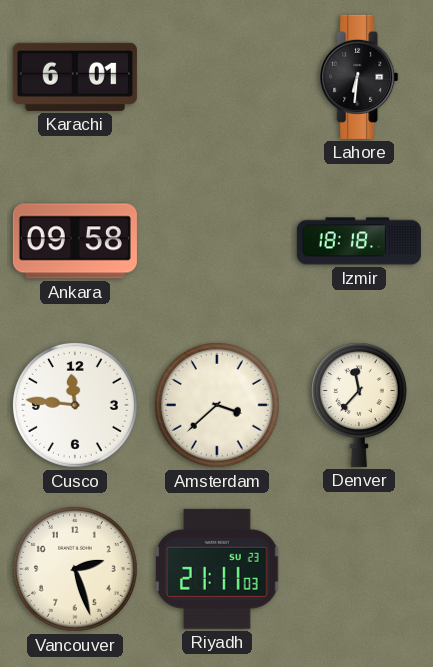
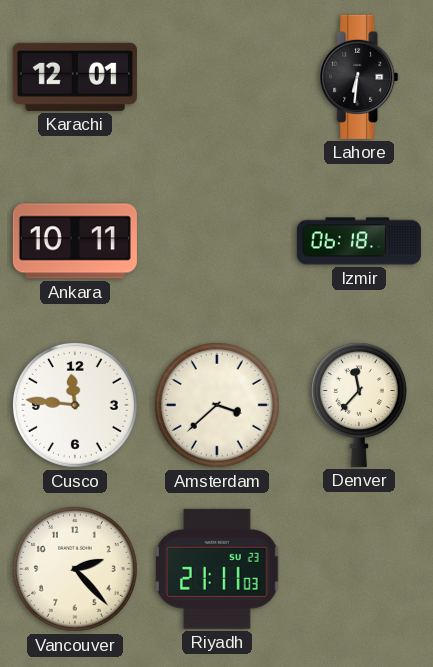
Karachi: 6:01 -> 12:01 (75, 77)
Ankara: 09:58 -> 10:11 (75, 241)
Izmir: 18:18 -> 06:18 (359, 241)
Vancouver: 2:27 -> 2:23 (75, 569)
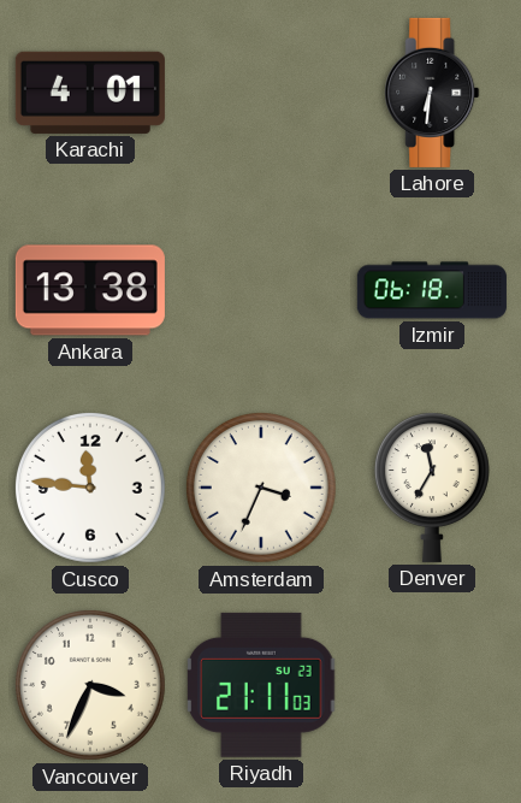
Karachi: 12:01 -> 4:01 (90, 93)
Ankara: 10:11 -> 13:38 (90, 290)
Amsterdam: 3:38 -> 3:34 (261, 488)
Denver: 11:37 -> 11:35 (432, 488)
Vancouver: 2:23 -> 3:34 (90, 685)
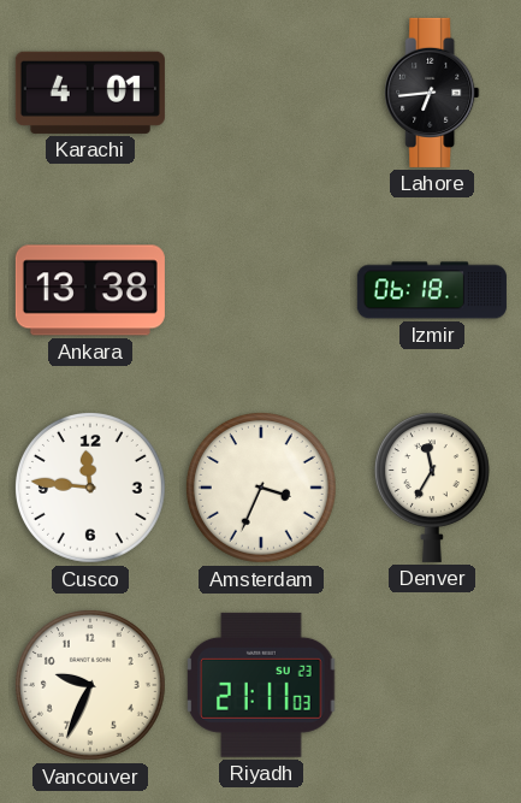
Lahore: 6:31 -> 6:44 (432, 93)
Vancouver: 3:34 -> 9:34 (90, 685)
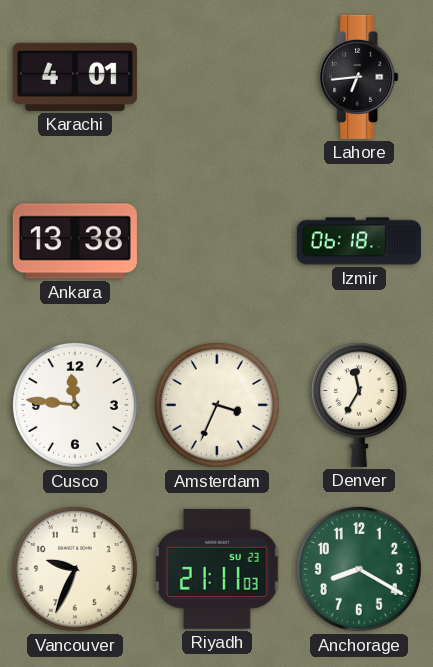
Anchorage: none -> 8:20 (359, 569)
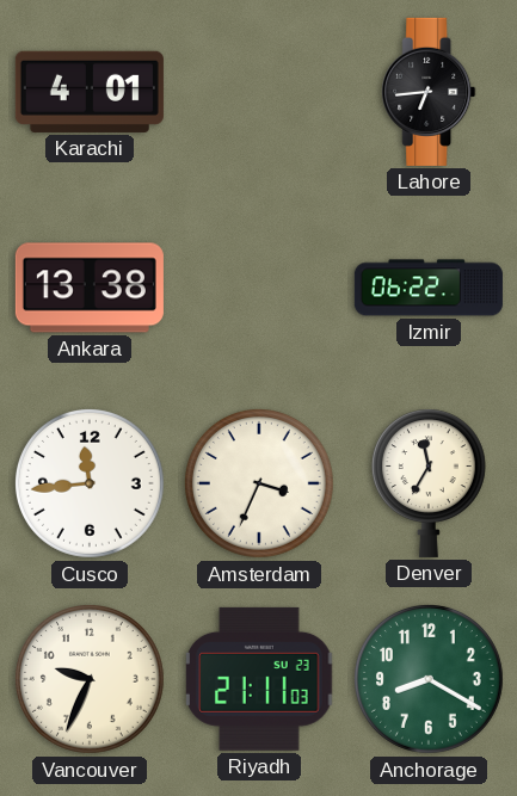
Izmir: 06:18 -> 06:22 (429, 288)
Cusco: 11:46 -> 11:44 (90, 483)
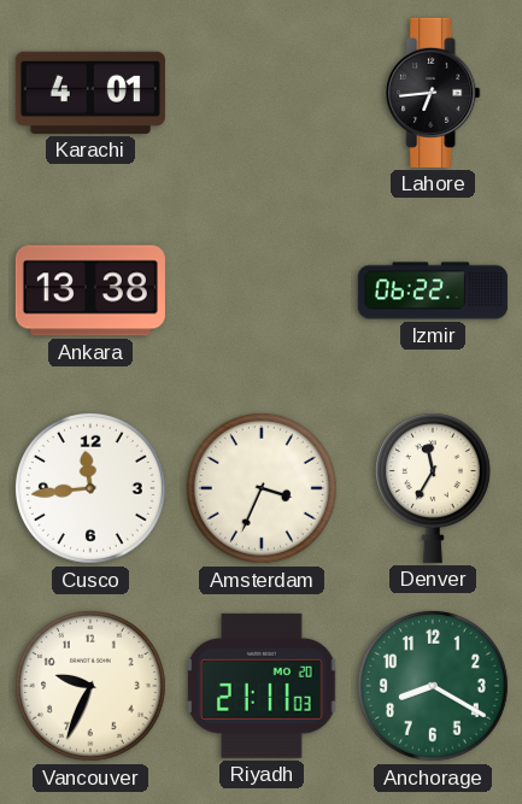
Riyadh date: SU 23 -> MO 20 (262, 686)
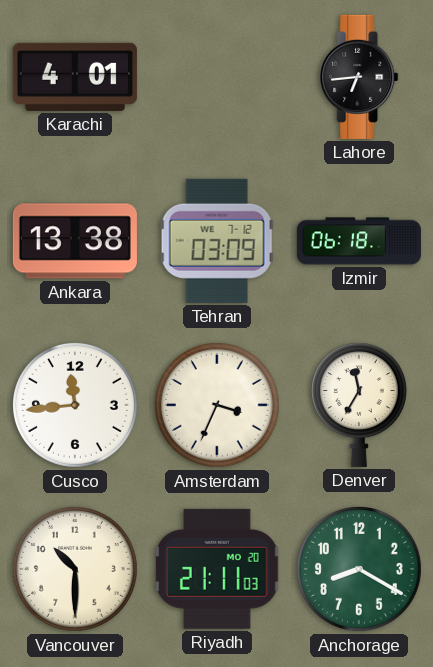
Tehran: none -> 03:09 (217, 241)
Izmir: 06:22 -> 06:18 (359, 241)
Vancouver: 9:34 -> 10:30 (75, 569)
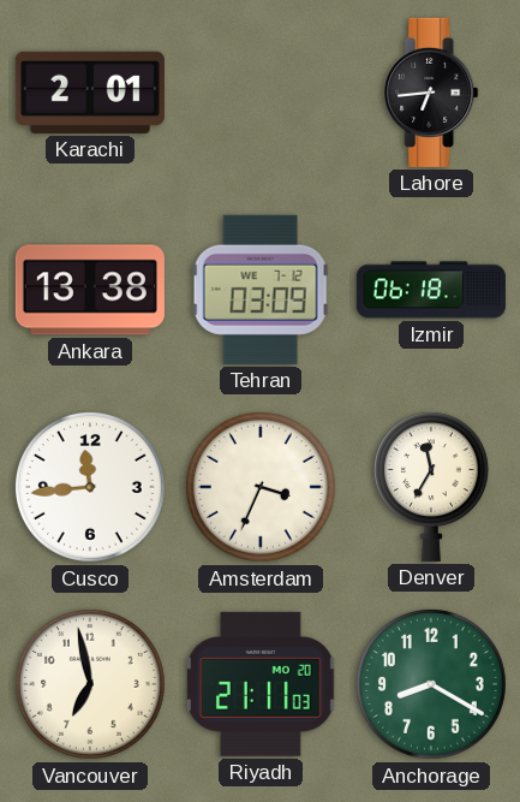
Karachi: 4:01 -> 2:01 (90, 93)
Vancouver: 10:30 -> 6:58 (90, 684)
